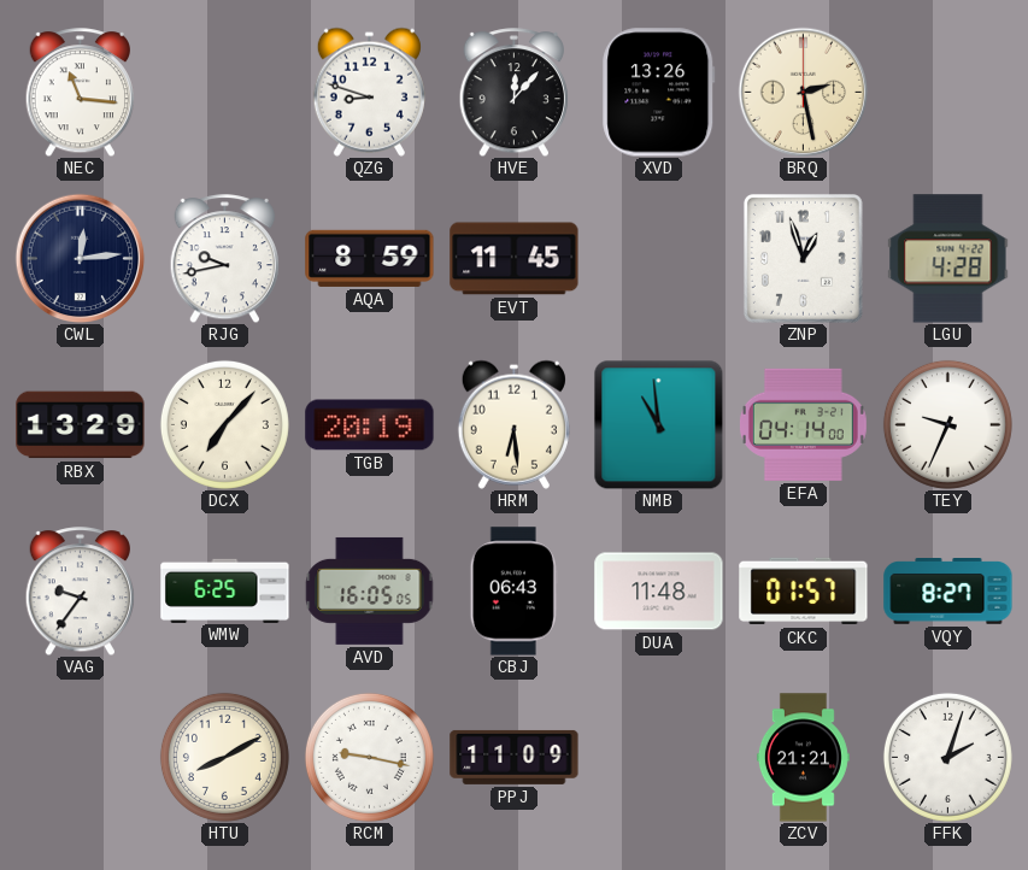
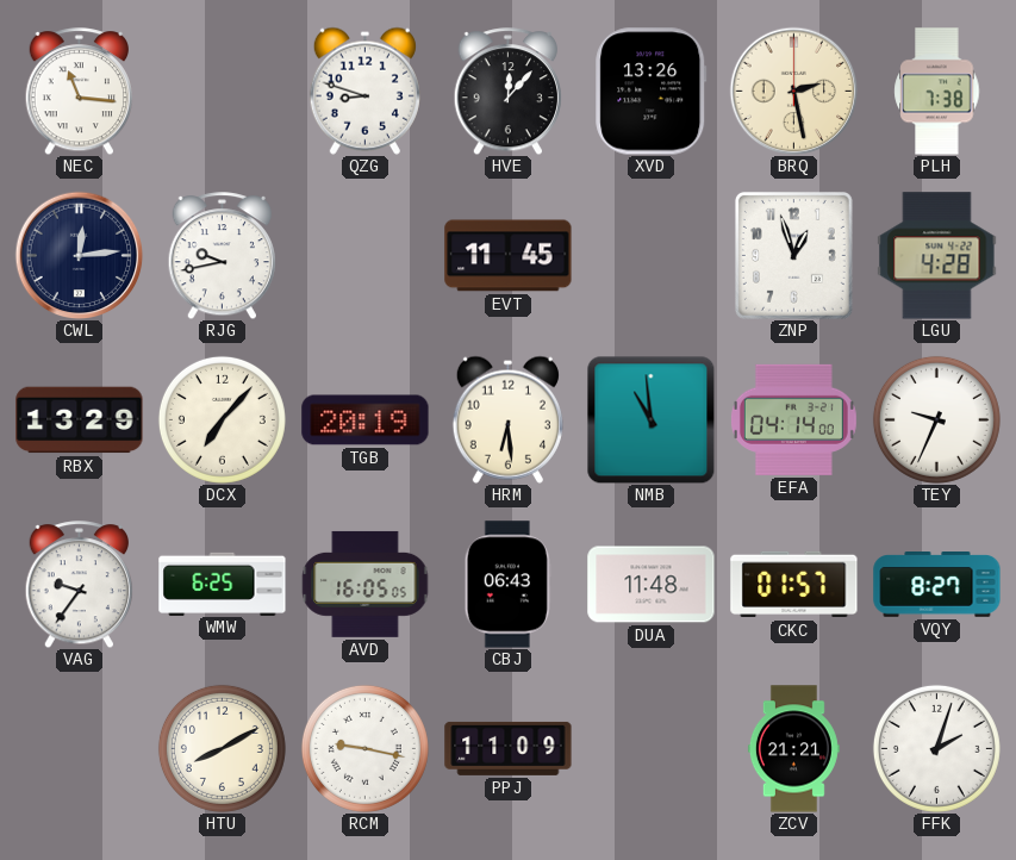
PLH: none -> 7:38 (937, 92)
AQA: 8:59 -> none (370, 258)
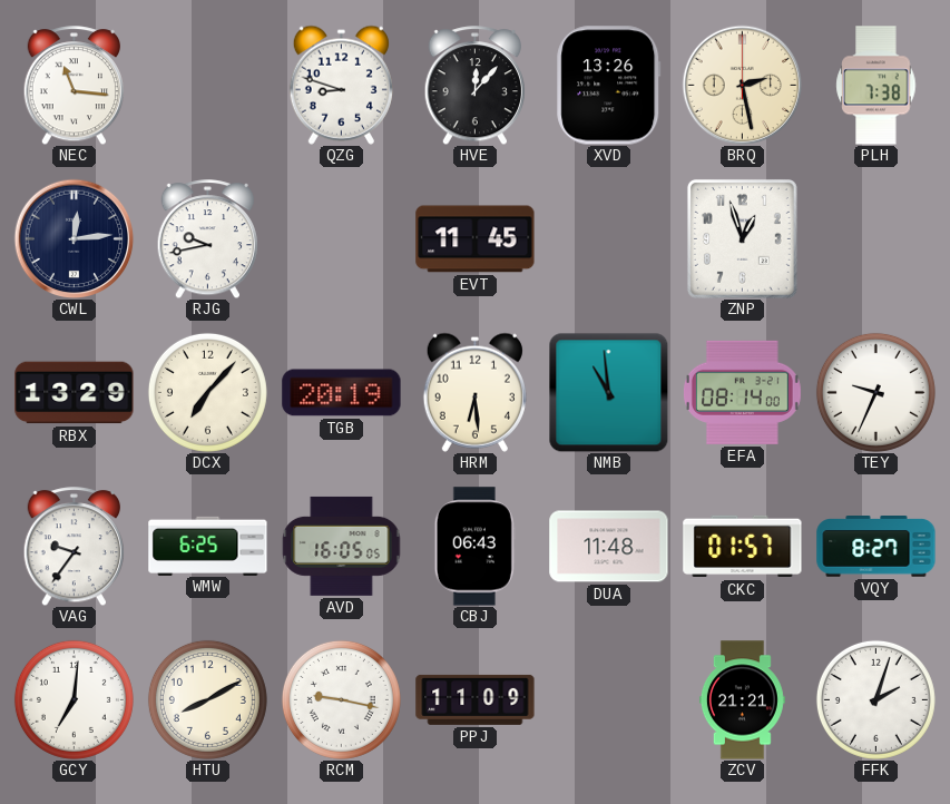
LGU: 4:28 -> none (937, 256)
EFA: 04:14 -> 08:14 (742, 392)
GCY: none -> 7:01 (74, 699)
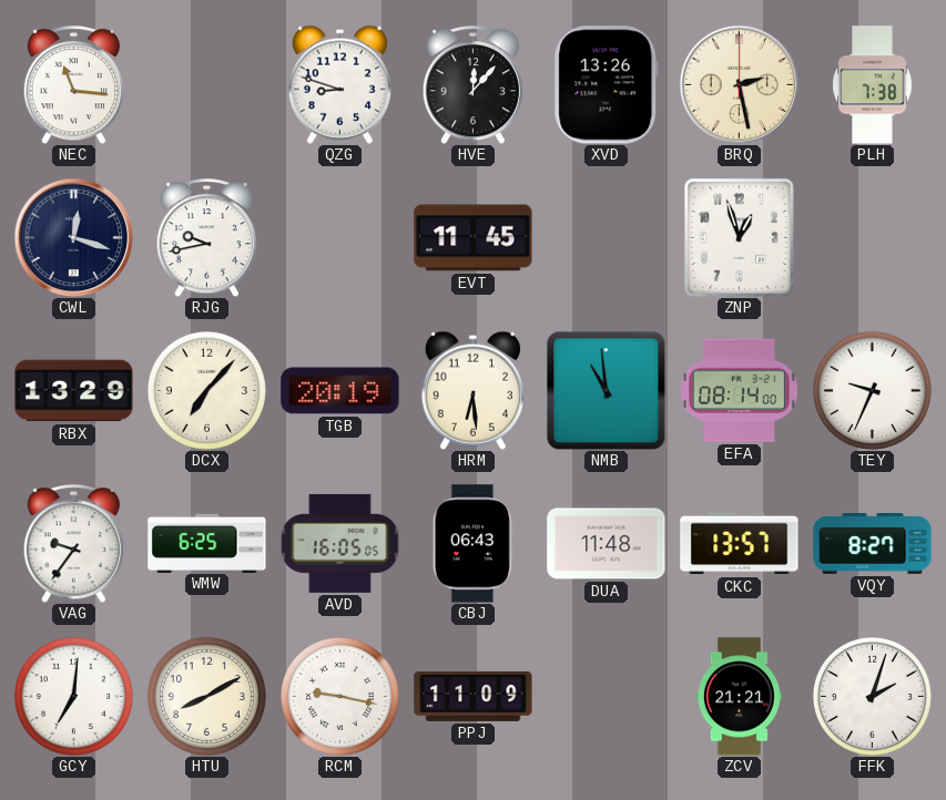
CWL: 12:14 -> 12:18 (73, 237)
CKC: 01:57 -> 13:57 (740, 544)
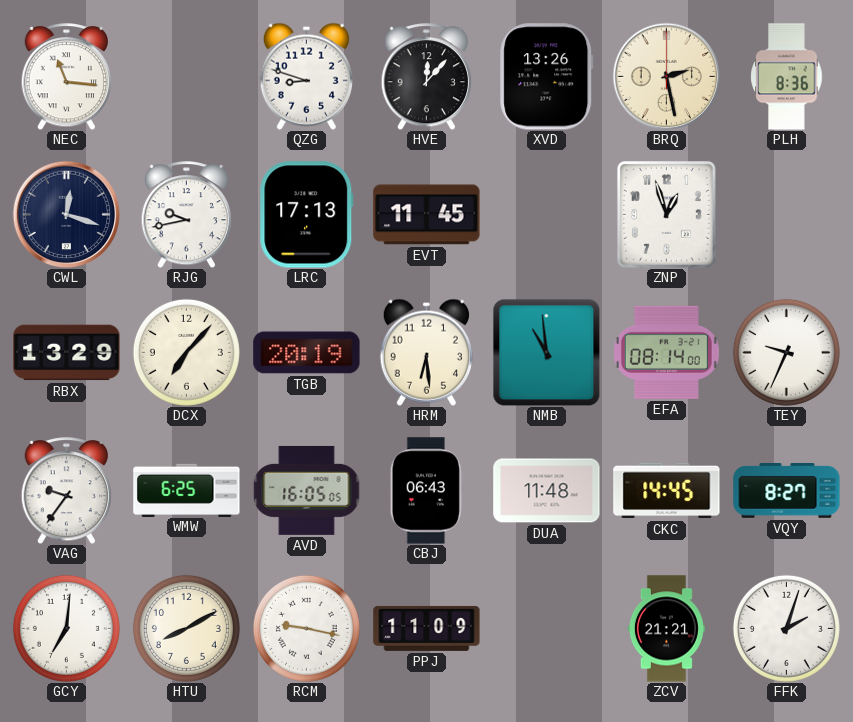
PLH: 7:38 -> 8:36 (787, 77)
LRC: none -> 17:13 (307, 215)
CKC: 13:57 -> 14:45 (667, 491)
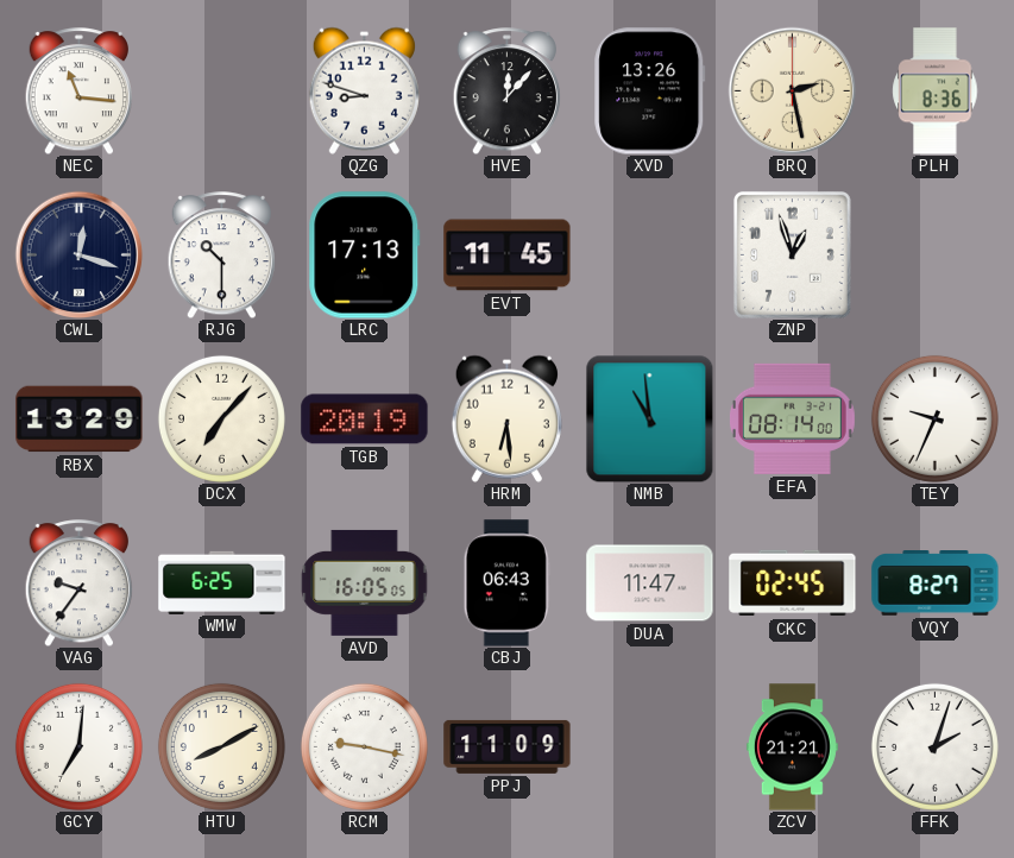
RJG: 9:43 -> 10:30 (221, 255)
DUA: 11:48 -> 11:47 (650, 583)
CKC: 14:45 -> 02:45 (793, 583)
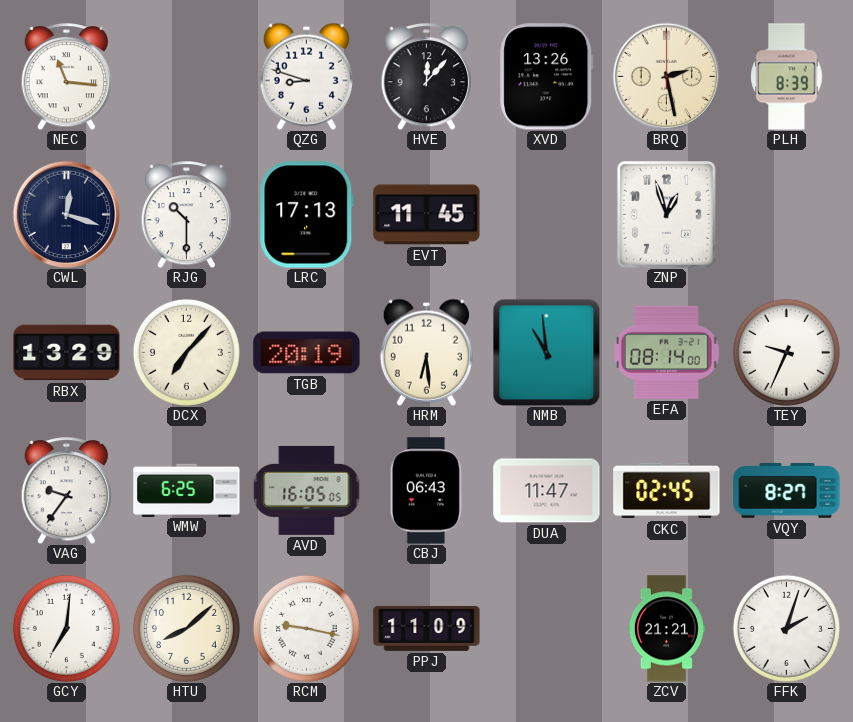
PLH: 8:36 -> 8:39 (787, 77)
HTU: 8:10 -> 8:08 (186, 628)
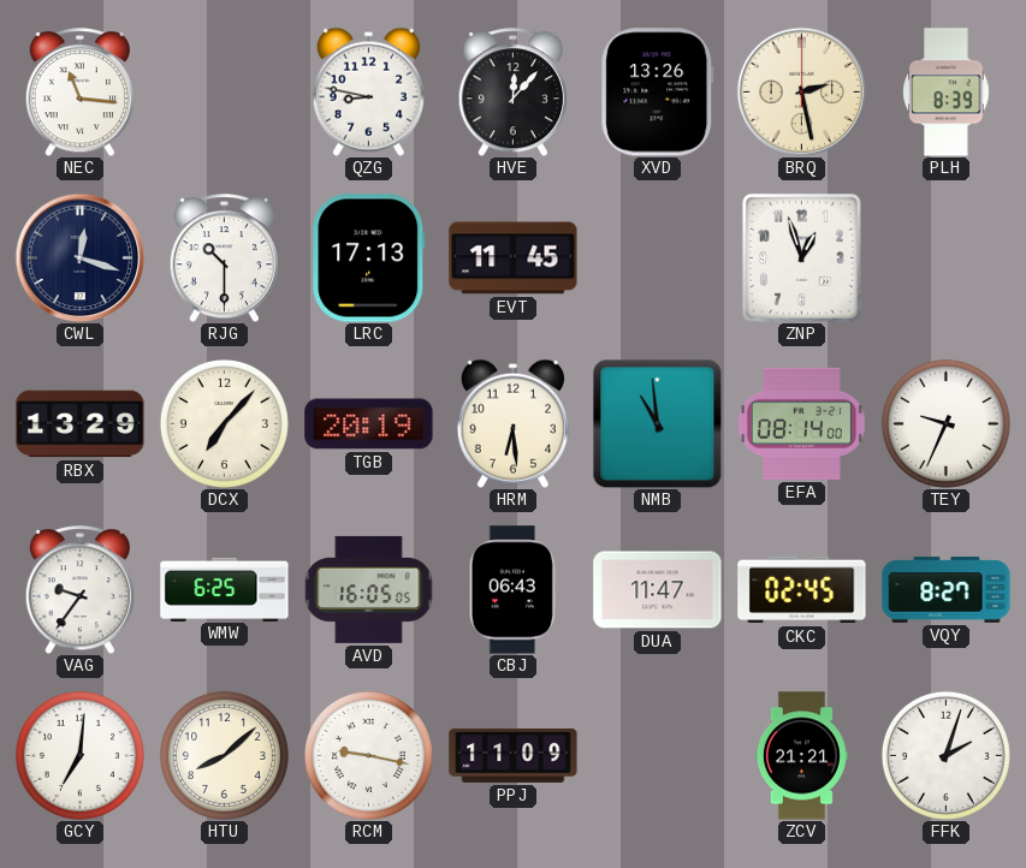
QZG: 8:48 -> 8:47 (368, 91)
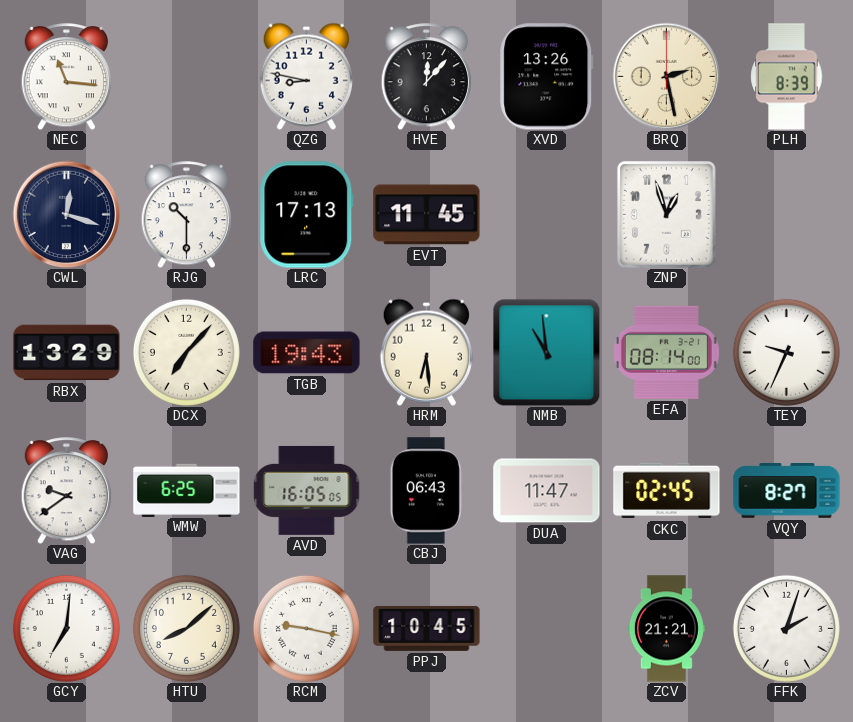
TGB: 20:19 -> 19:43 (307, 353)
VAG: 9:36 -> 9:39 (66, 491)
PPJ: 11:09 -> 10:45 (427, 628)
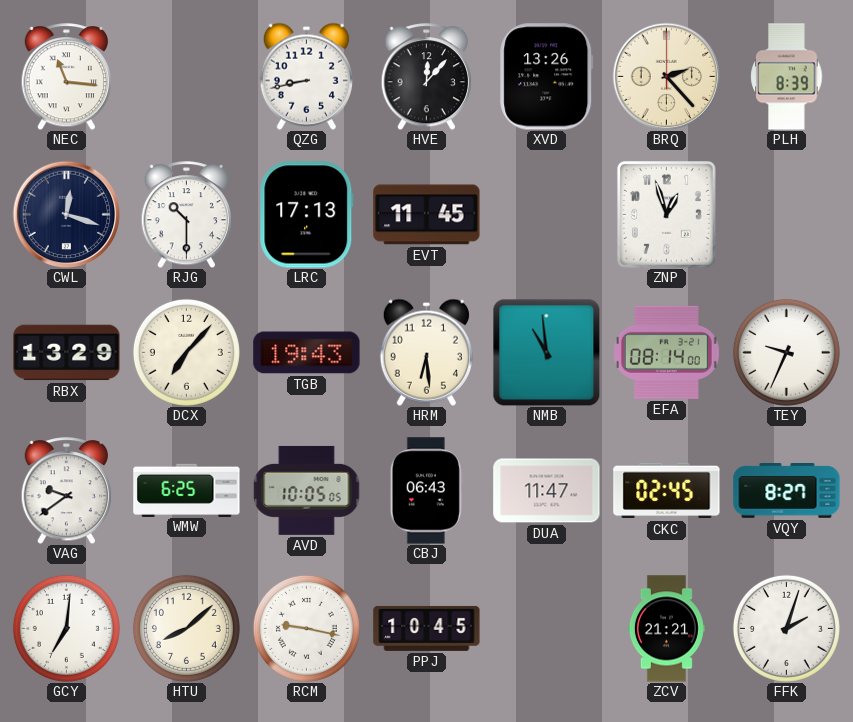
QZG: 8:47 -> 8:43 (306, 76)
BRQ: 2:28 -> 2:23 (666, 76)
AVD: 16:05 -> 10:05 (307, 490)
